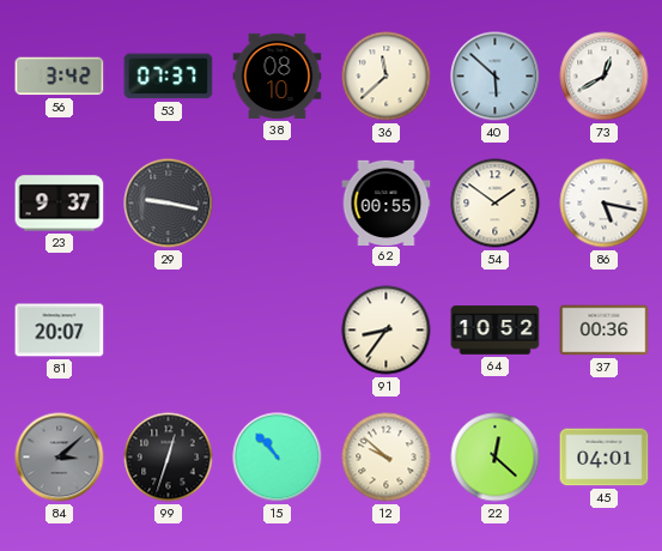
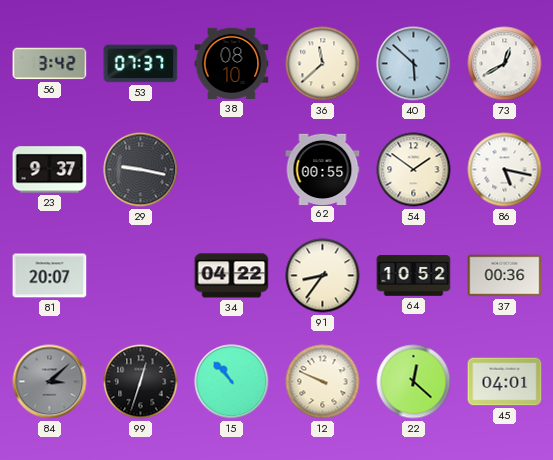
34: none -> 04:22 (232, 276)
12: 9:52 -> 9:49 (323, 382)
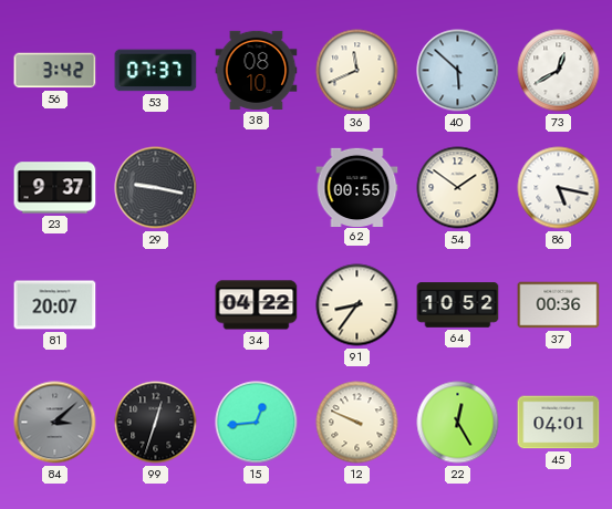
36: 11:38 -> 11:41 (357, 71)
15: 10:53 -> 12:44 (257, 423)
22: 12:22 -> 12:25 (458, 423)
